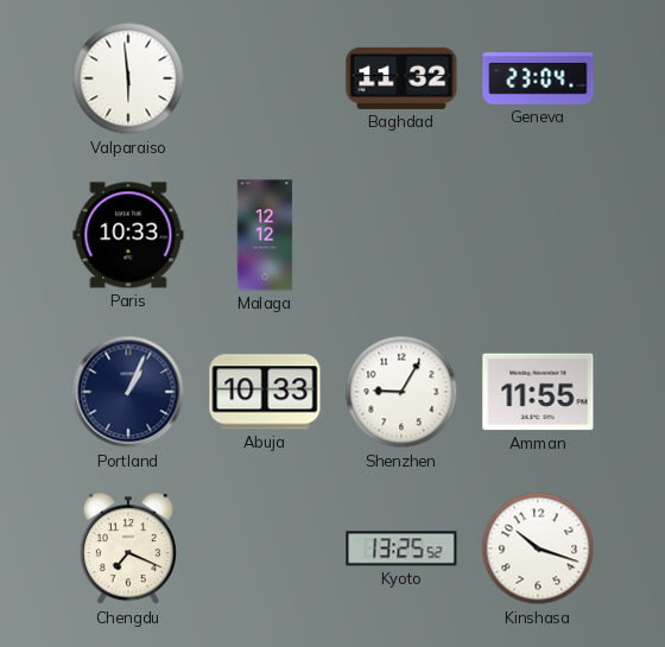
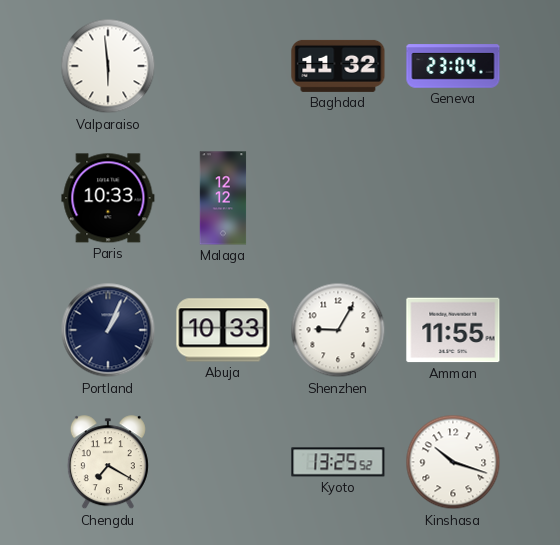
Chengdu: 7:19 -> 7:20 (108, 463)
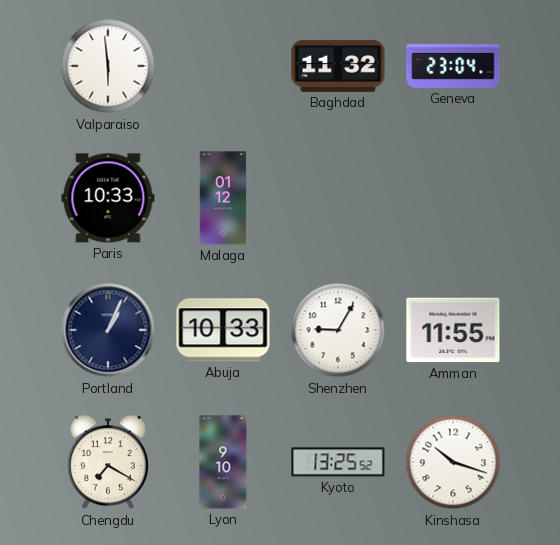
Malaga: 12:12 -> 01:12 (223, 198)
Lyon: none -> 9:10 (223, 462)
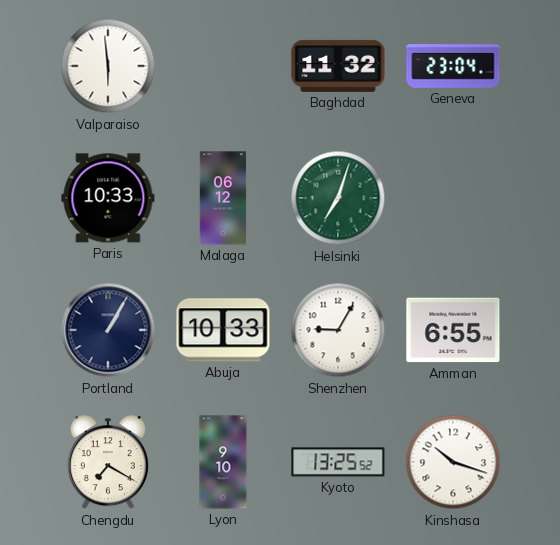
Malaga: 01:12 -> 06:12 (223, 198)
Helsinki: none -> 7:03 (338, 198)
Portland: 1:04 -> 1:05 (108, 330)
Amman: 11:55 -> 6:55 (453, 330)
